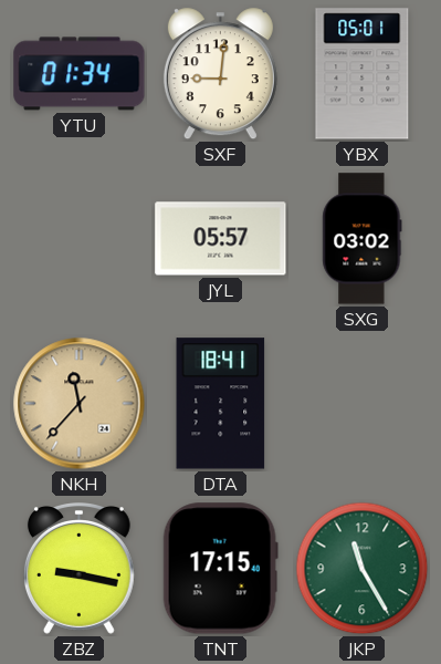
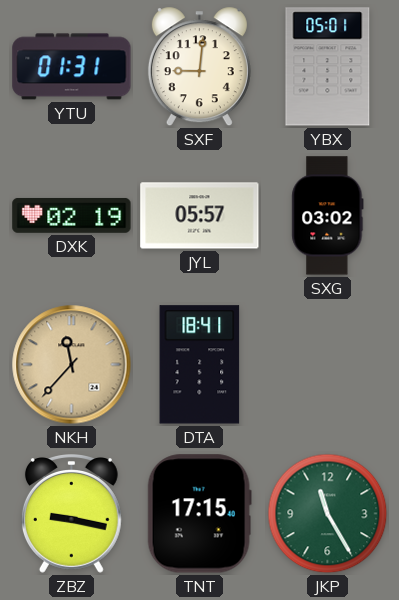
YTU: 01:34 -> 01:31 (72, 67)
DXK: none -> 02:19 (72, 216)
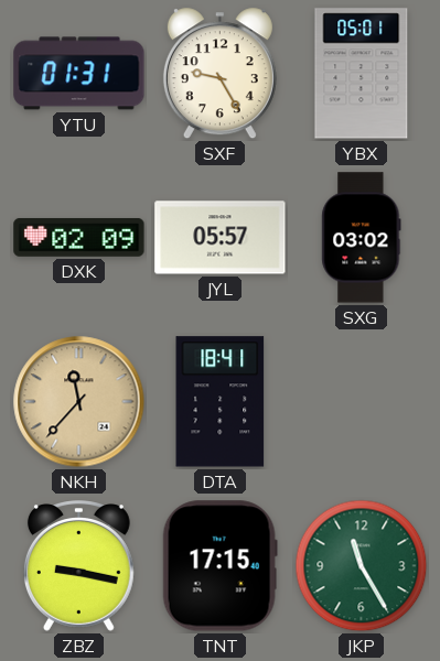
SXF: 9:01 -> 9:25 (219, 74)
DXK: 02:19 -> 02:09 (79, 238)
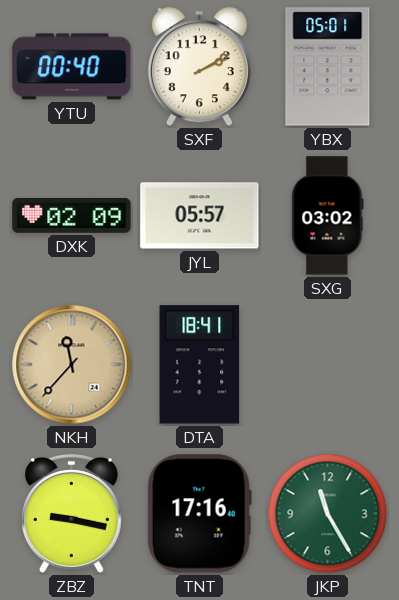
YTU: 01:31 -> 00:40 (72, 67)
SXF: 9:25 -> 2:10 (199, 67)
TNT: 17:15 -> 17:16 (199, 514)
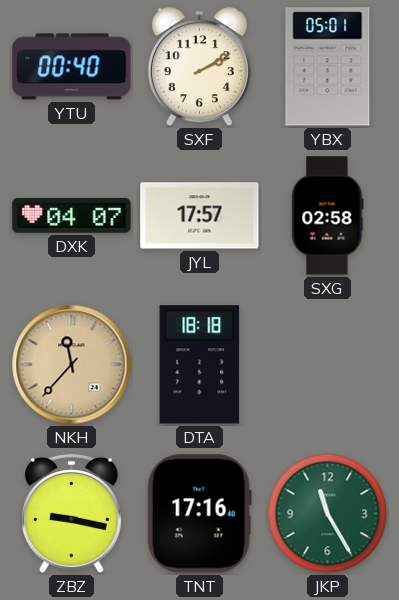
DXK: 02:09 -> 04:07 (72, 216)
JYL: 05:57 -> 17:57 (200, 216)
SXG: 03:02 -> 02:58 (328, 216)
DTA: 18:41 -> 18:18 (200, 365)
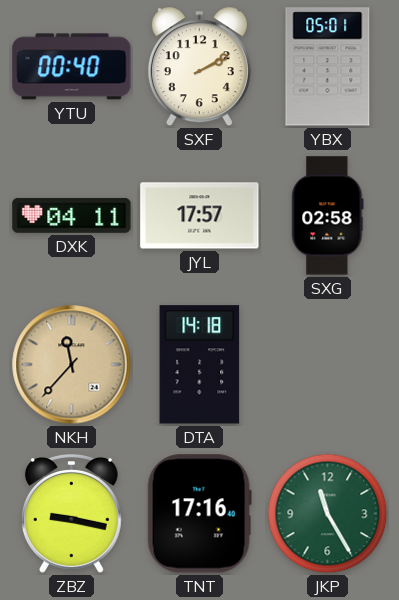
DXK: 04:07 -> 04:11 (72, 216)
DTA: 18:18 -> 14:18 (200, 365)
